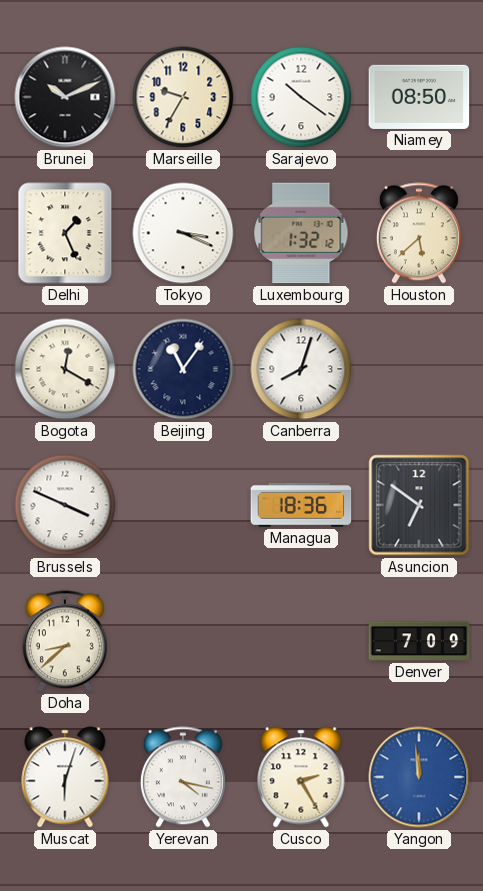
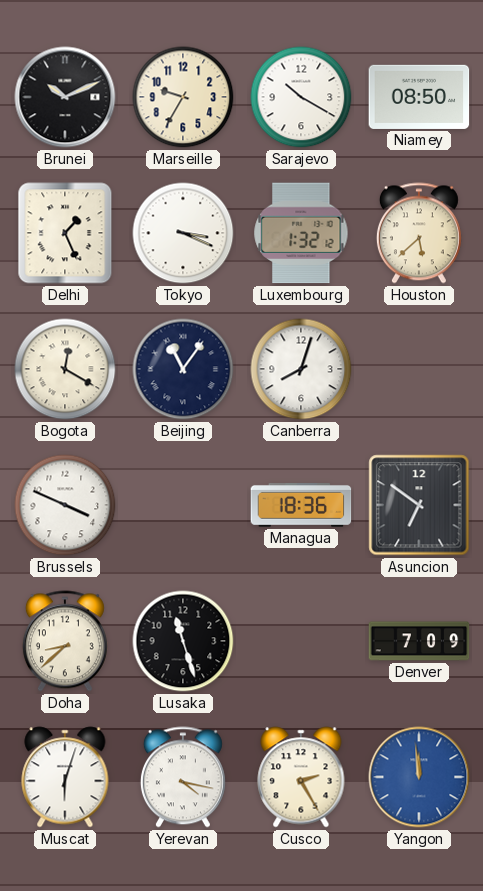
Sarajevo: 10:21 -> 10:20 (301, 97)
Lusaka: none -> 11:27 (183, 641)
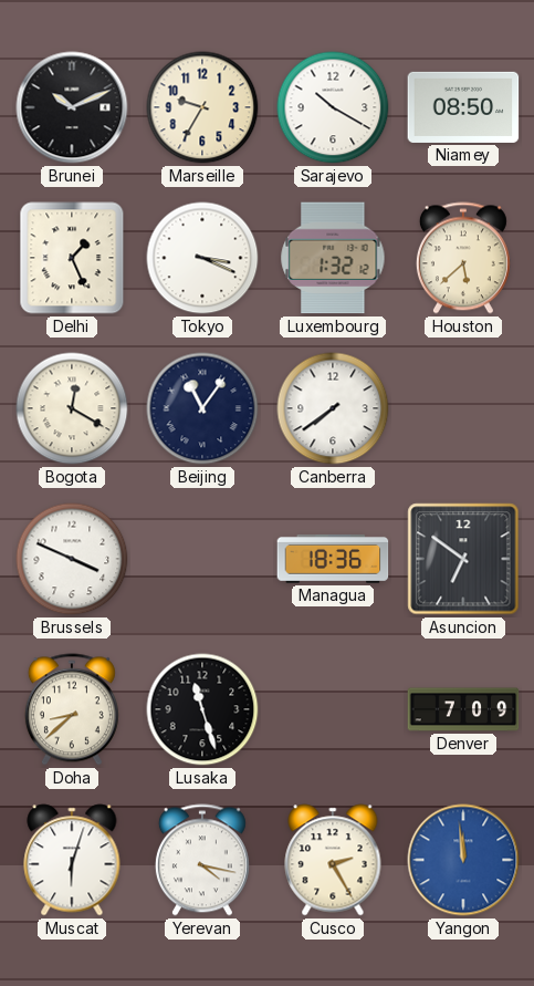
Canberra: 8:03 -> 7:39 (333, 408)
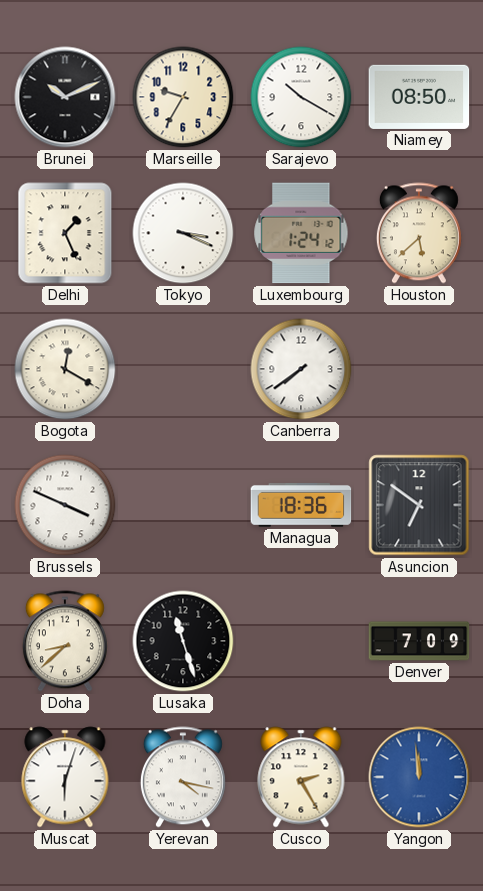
Luxembourg: 1:32 -> 1:24 (301, 233)
Beijing: 11:06 -> none (202, 408)
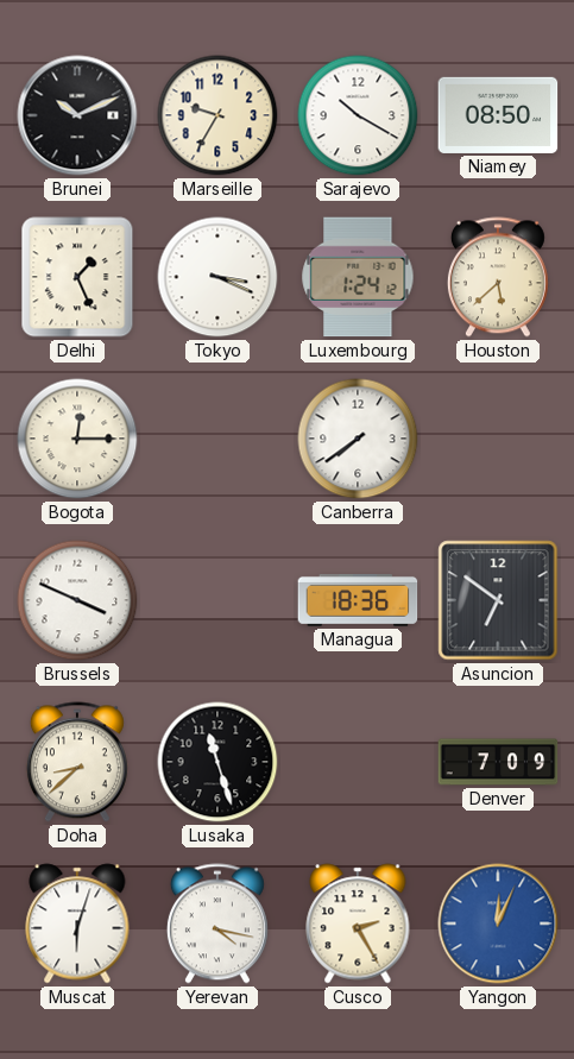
Bogota: 12:20 -> 12:15 (77, 439)
Yangon: 11:59 -> 12:04 (498, 924)
